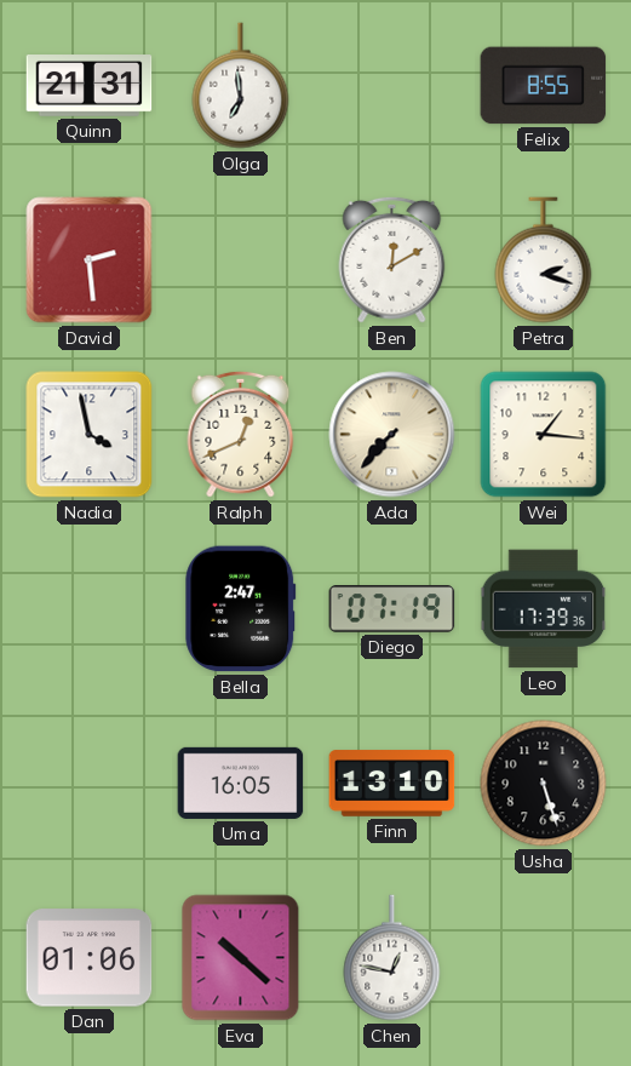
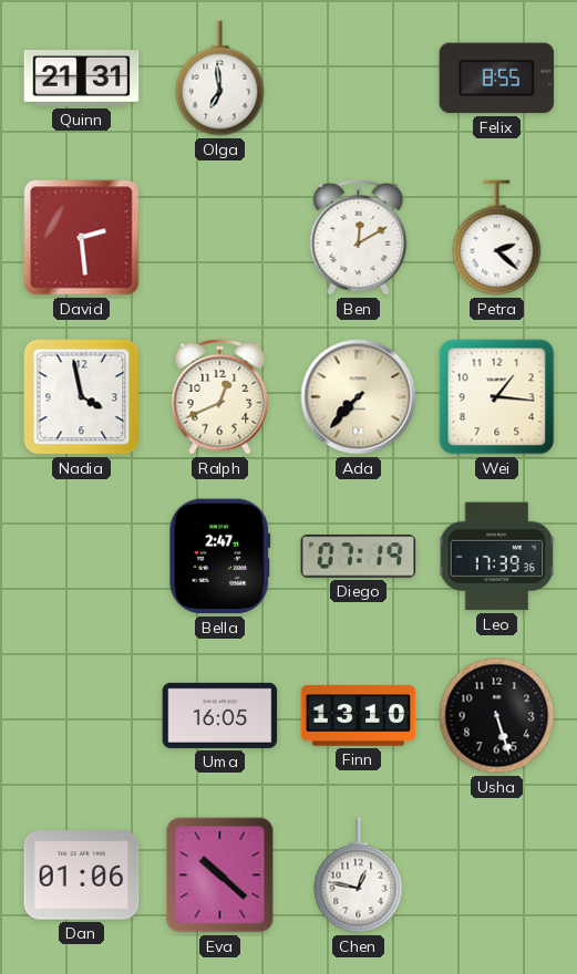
Petra: 2:18 -> 2:22 (497, 238)
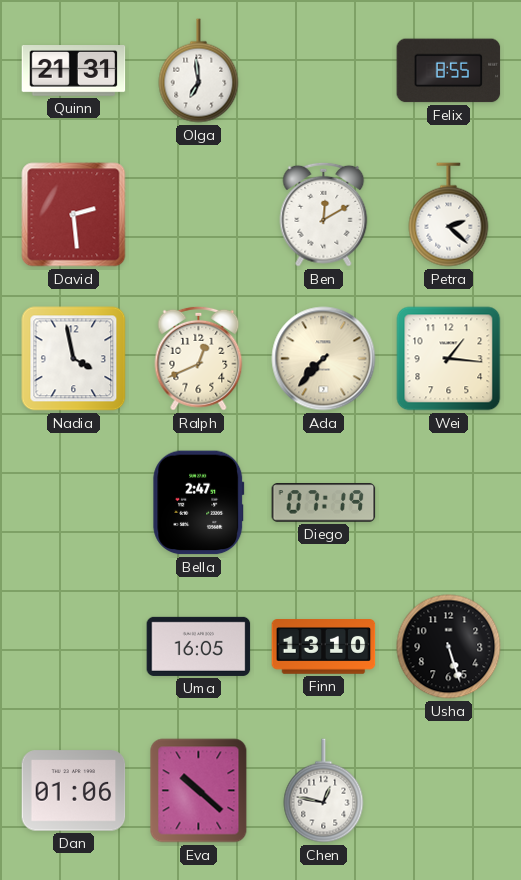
Leo: 17:39 -> none (497, 557)
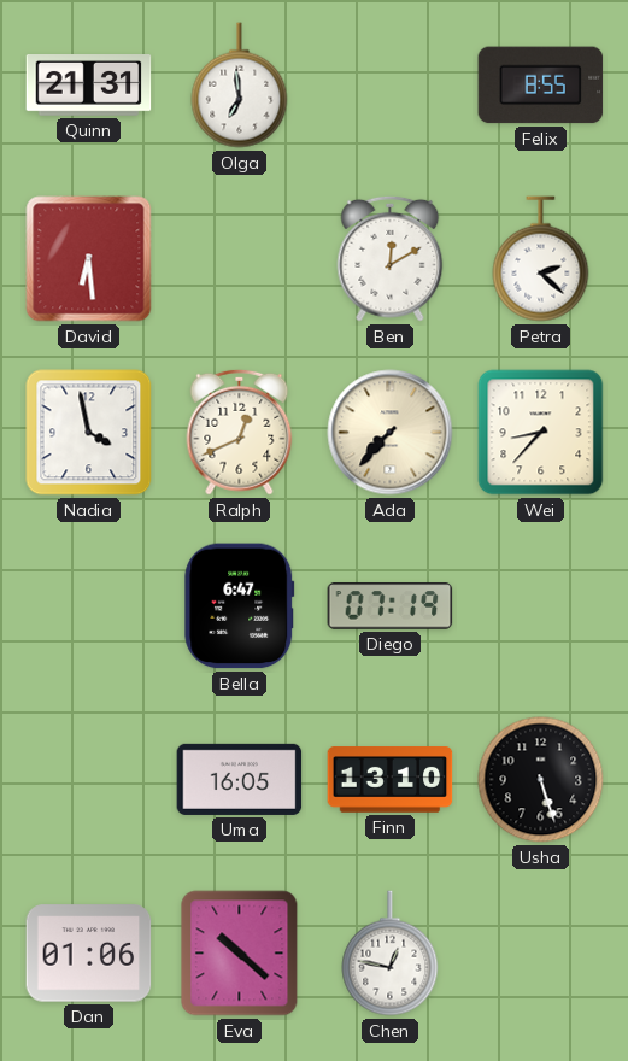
David: 2:29 -> 6:29 (89, 259)
Wei: 1:16 -> 8:37 (541, 433)
Bella: 2:47 -> 6:47 (240, 606)
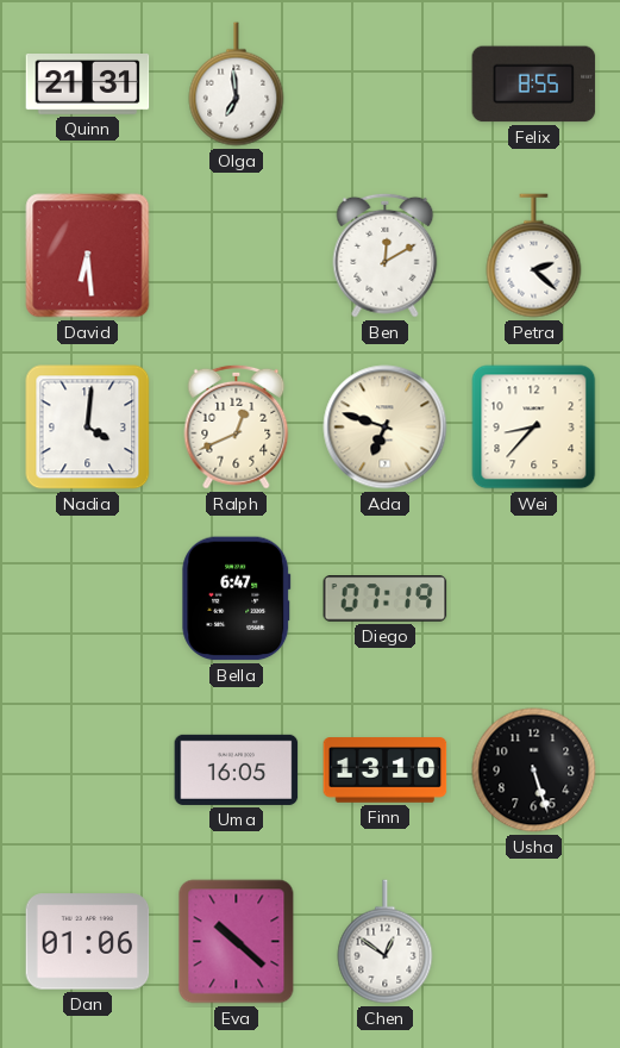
Nadia: 3:58 -> 4:01 (88, 428)
Ada: 7:37 -> 6:48 (386, 428)
Chen: 12:47 -> 12:51 (386, 942)
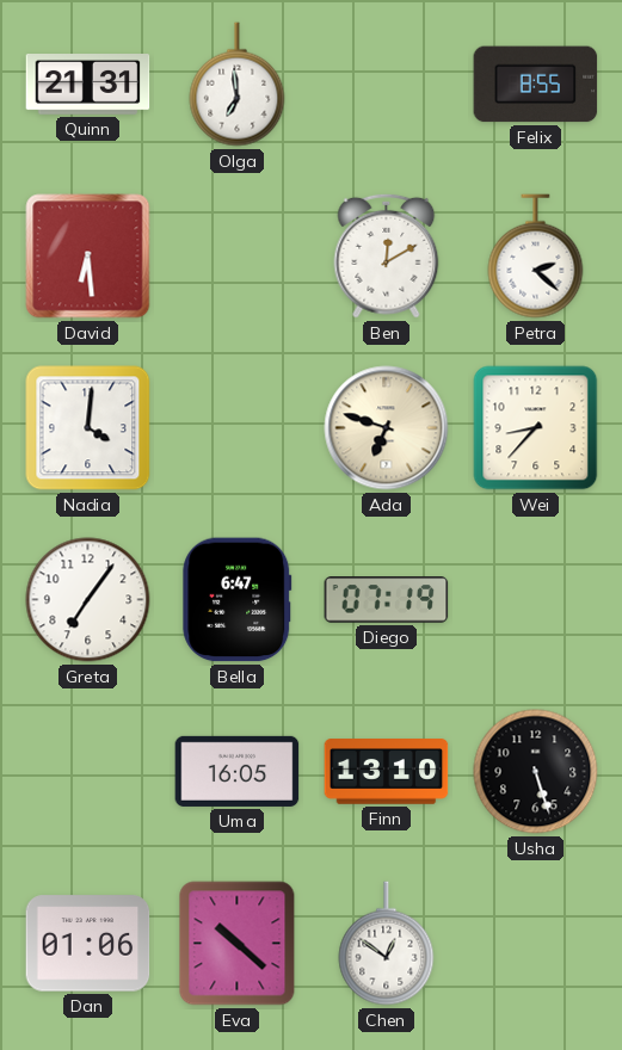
Ralph: 12:41 -> none (237, 426)
Greta: none -> 7:06 (88, 600)
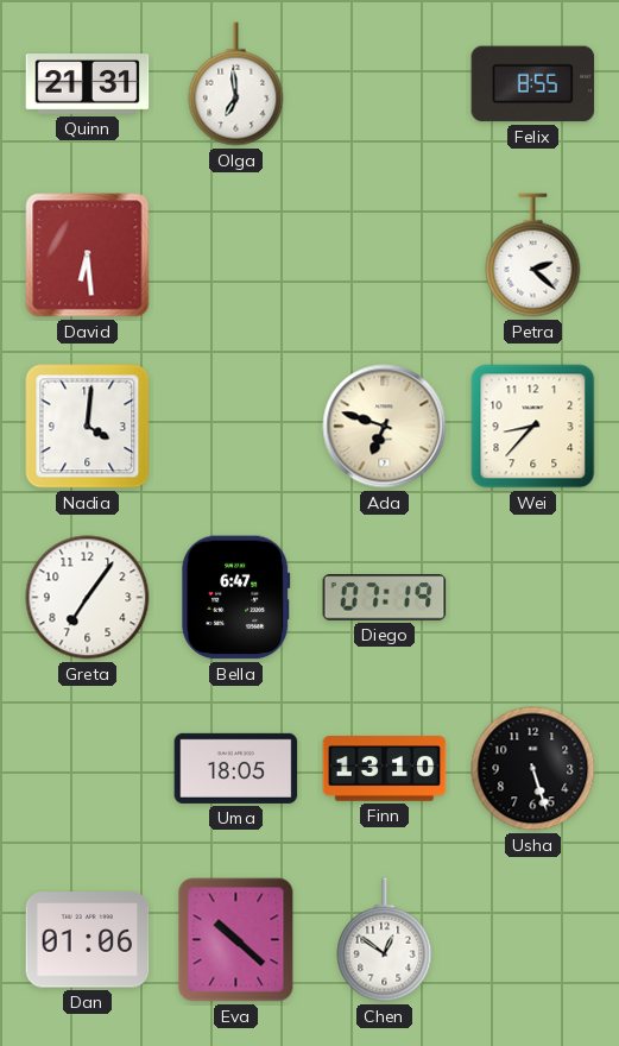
Ben: 12:10 -> none (387, 255)
Uma: 16:05 -> 18:05 (236, 768)
